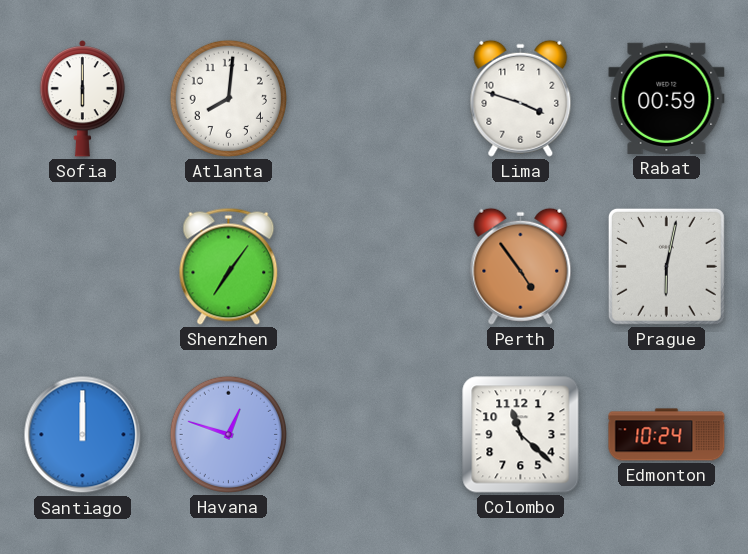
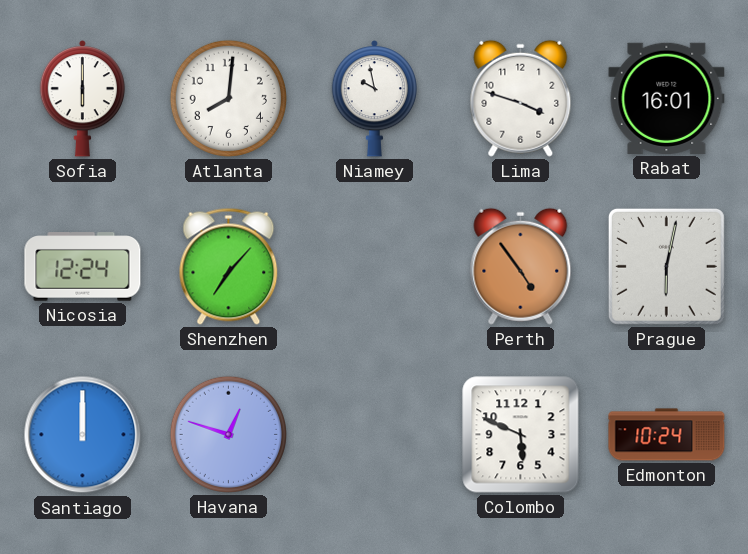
Niamey: none -> 9:58 (375, 99)
Rabat: 00:59 -> 16:01 (667, 98)
Nicosia: none -> 12:24 (83, 267)
Shenzhen: 7:06 -> 7:07 (229, 266)
Colombo: 11:22 -> 5:49 (521, 435)
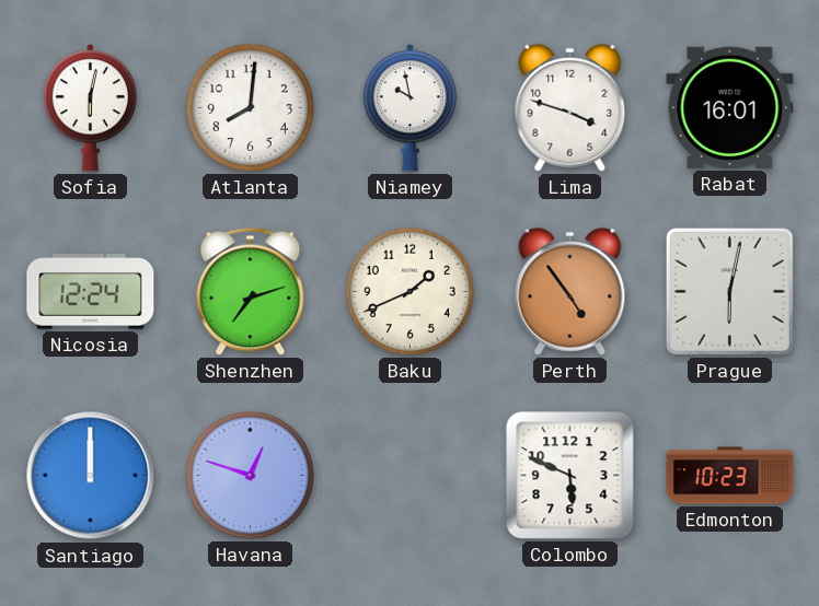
Sofia: 6:00 -> 6:02 (91, 108)
Shenzhen: 7:07 -> 7:12 (251, 291)
Baku: none -> 1:41 (409, 291)
Edmonton: 10:24 -> 10:23 (730, 476)
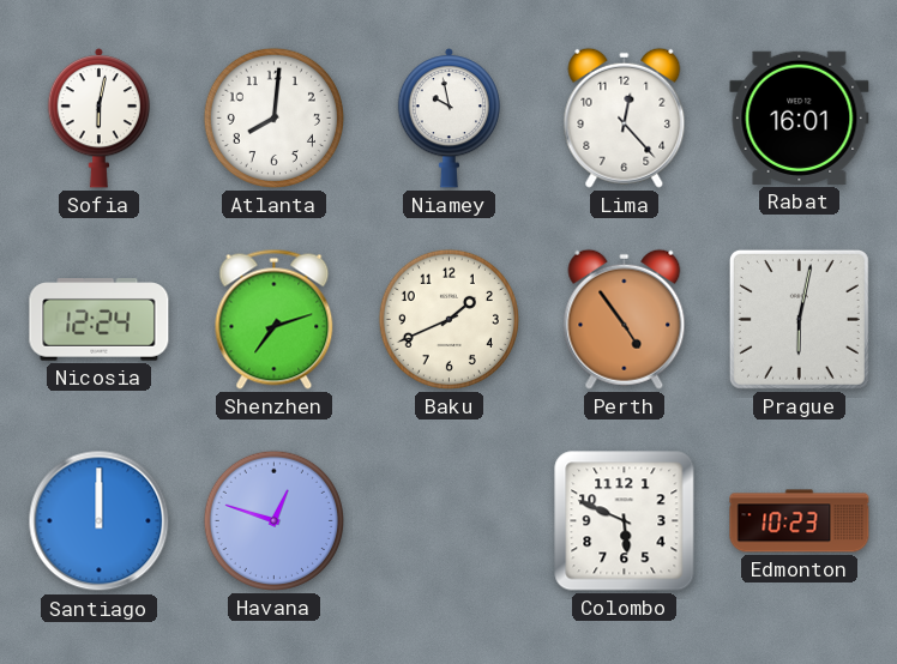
Lima: 3:48 -> 12:23 (625, 117)
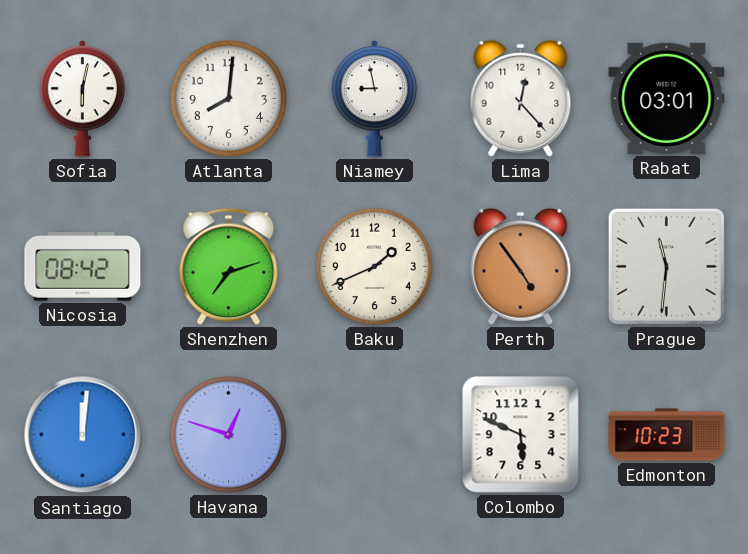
Niamey: 9:58 -> 8:58 (375, 99)
Rabat: 16:01 -> 03:01 (667, 98)
Nicosia: 12:24 -> 08:42 (83, 267)
Prague: 6:02 -> 11:31 (666, 266)
Santiago: 12:00 -> 12:01 (83, 435)
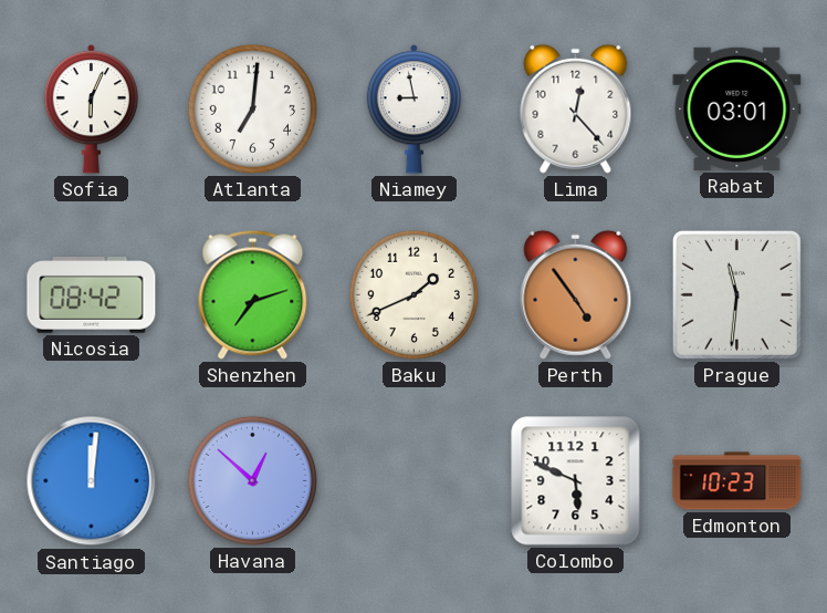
Sofia: 6:02 -> 6:04 (92, 110)
Atlanta: 8:01 -> 7:01 (252, 108)
Havana: 12:48 -> 12:52 (252, 480)
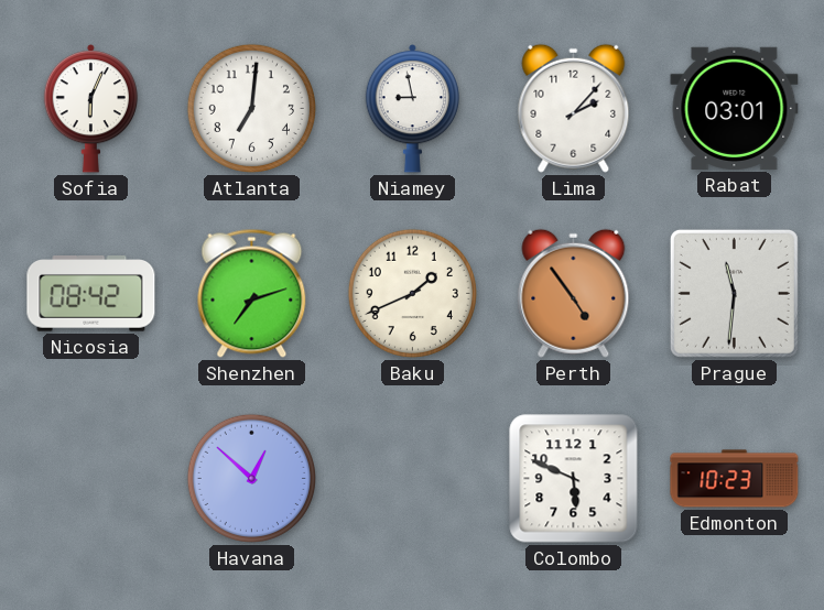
Lima: 12:23 -> 2:07 (574, 108)
Santiago: 12:01 -> none (92, 481)
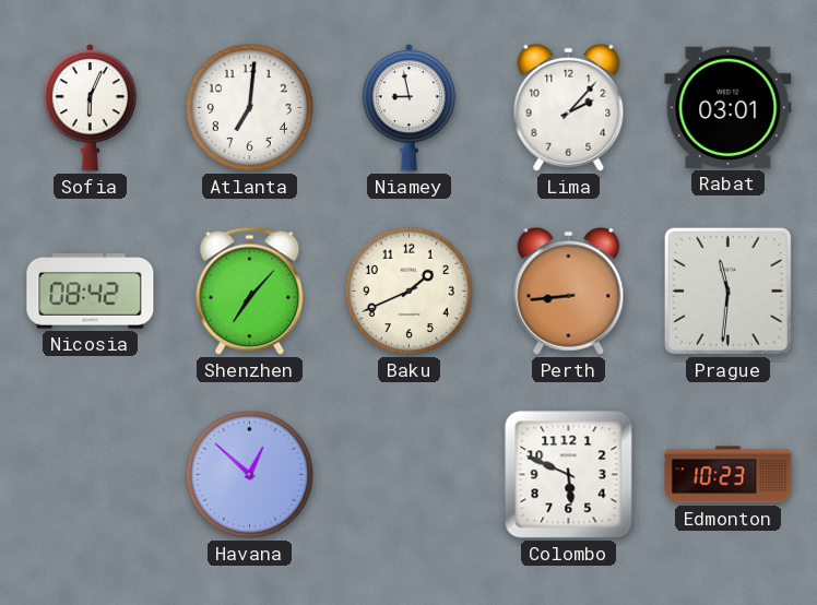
Shenzhen: 7:12 -> 7:07 (250, 290)
Perth: 4:54 -> 8:44 (569, 290)
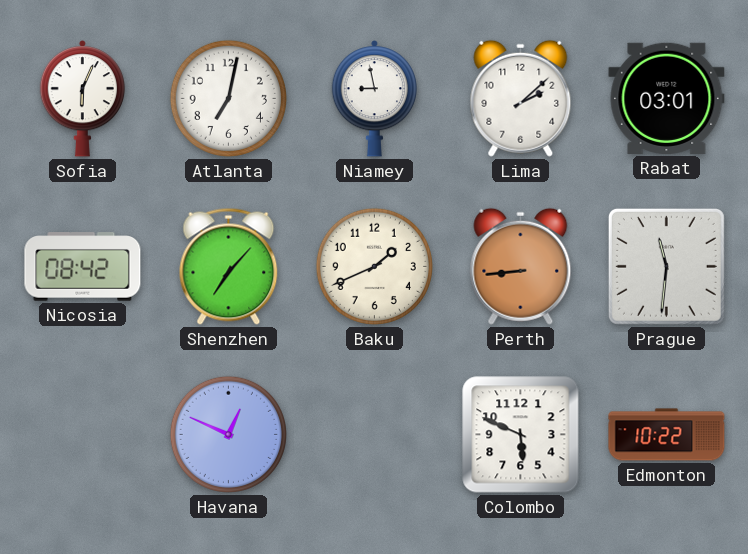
Atlanta: 7:01 -> 7:02 (228, 98)
Lima: 2:07 -> 2:08 (521, 98)
Havana: 12:52 -> 12:49 (228, 434)
Edmonton: 10:23 -> 10:22 (667, 435)
